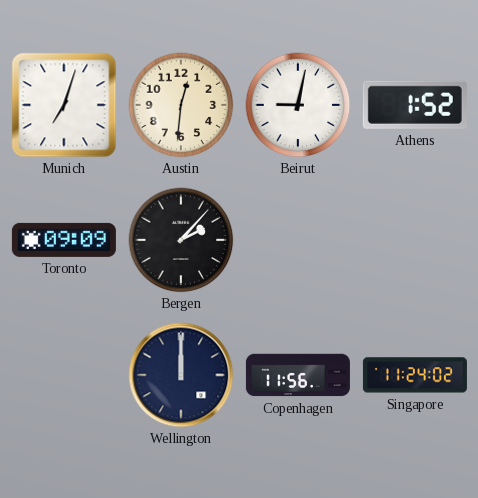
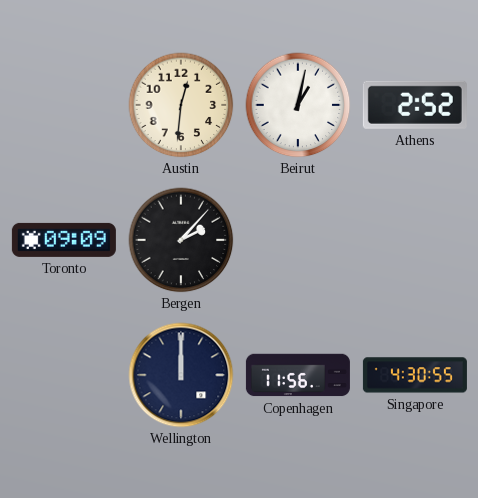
Munich: 7:03 -> none (64, 105)
Beirut: 9:02 -> 1:02 (298, 105)
Athens: 1:52 -> 2:52 (415, 105)
Singapore: 11:24 -> 4:30 (415, 375)
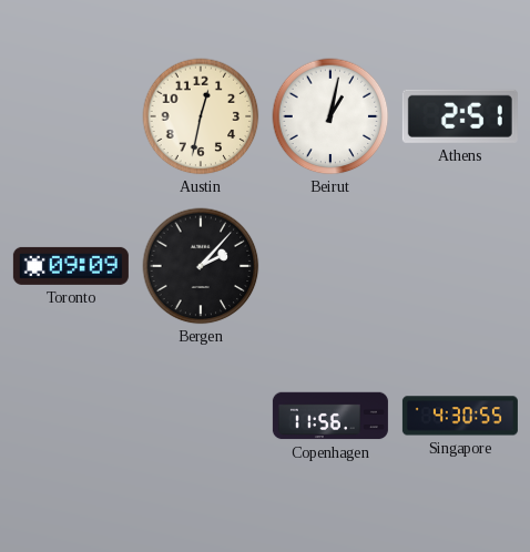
Austin: 12:31 -> 12:32 (201, 116)
Athens: 2:52 -> 2:51 (460, 116)
Wellington: 12:00 -> none (181, 375)
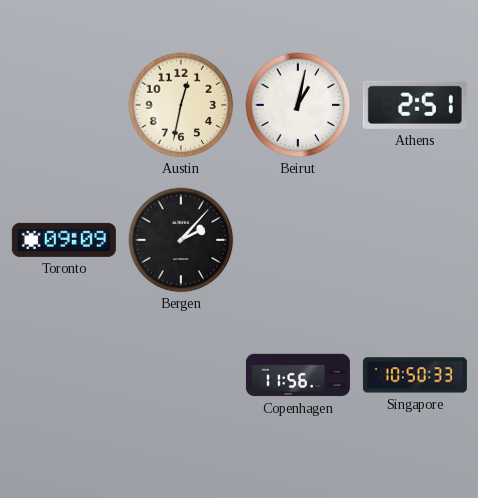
Singapore: 4:30 -> 10:50 (415, 375)
